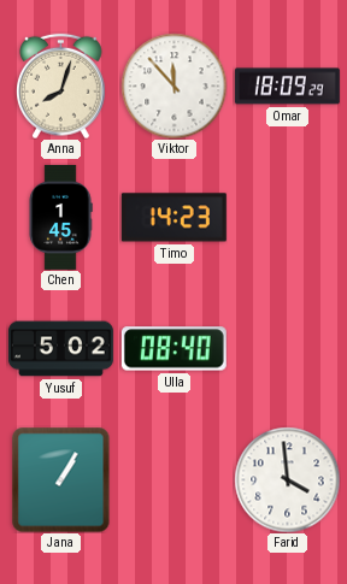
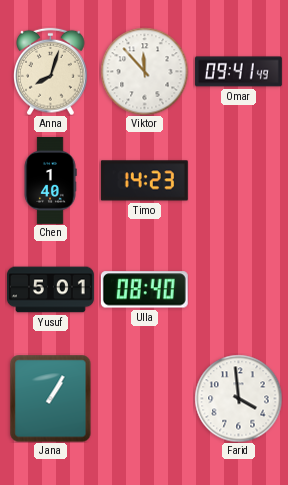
Omar: 18:09 -> 09:41 (238, 72)
Chen: 1:45 -> 1:40 (50, 180)
Yusuf: 5:02 -> 5:01 (50, 290)
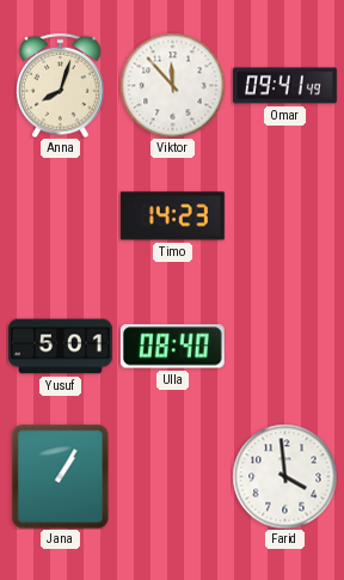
Chen: 1:40 -> none (50, 180)
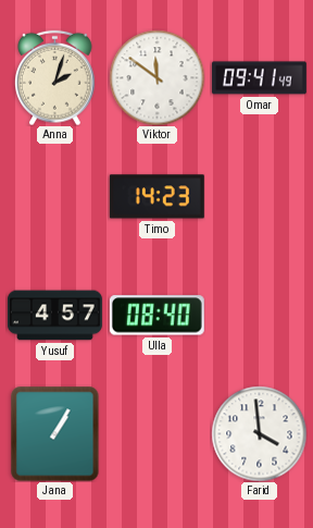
Anna: 8:03 -> 2:03 (55, 77)
Viktor: 11:53 -> 11:51 (156, 77)
Yusuf: 5:01 -> 4:57 (54, 316)
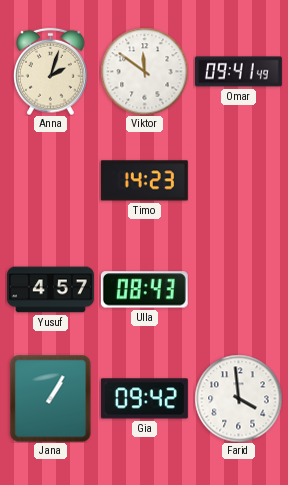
Ulla: 08:40 -> 08:43 (144, 290)
Gia: none -> 09:42 (144, 399)
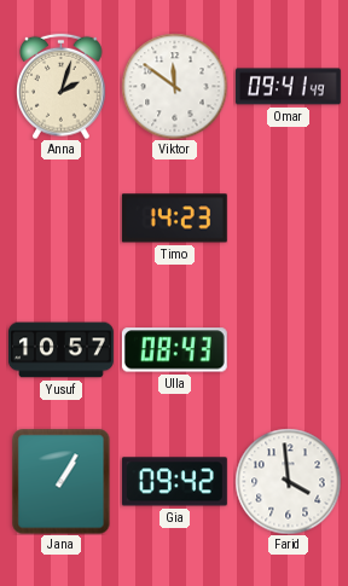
Yusuf: 4:57 -> 10:57 (60, 350)
